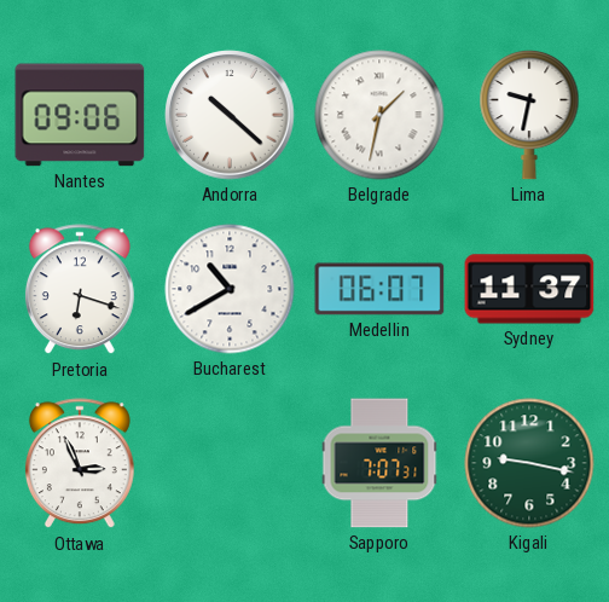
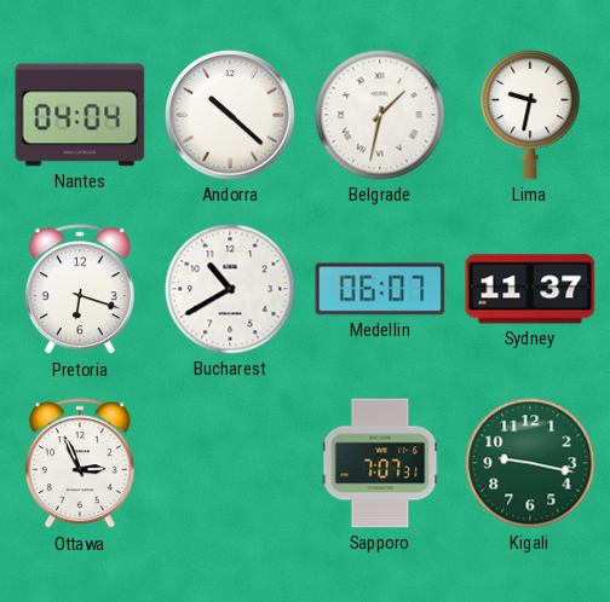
Nantes: 09:06 -> 04:04 (80, 115)
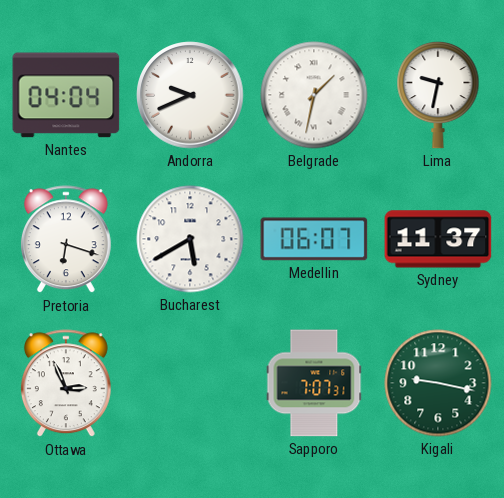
Andorra: 10:22 -> 9:41 (190, 95)
Bucharest: 10:40 -> 5:40 (190, 239)
